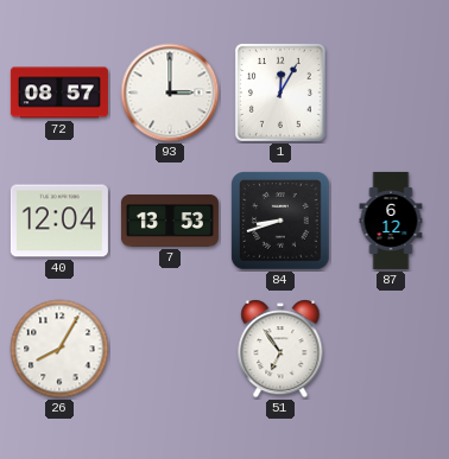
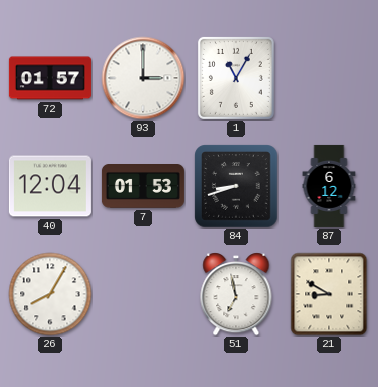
72: 08:57 -> 01:57 (50, 78)
1: 12:05 -> 11:05 (236, 78)
7: 13:53 -> 01:53 (143, 187)
51: 6:54 -> 6:58 (236, 295)
21: none -> 8:50 (329, 294)
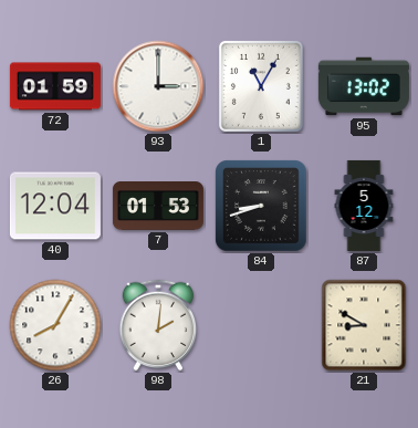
72: 01:57 -> 01:59 (55, 86)
95: none -> 13:02 (364, 86)
87: 6:12 -> 5:12 (364, 206)
98: none -> 2:01 (158, 325)
51: 6:58 -> none (236, 295)
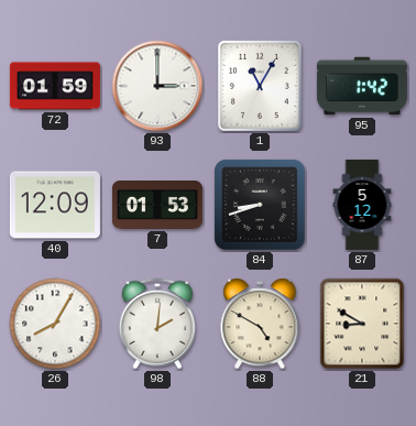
95: 13:02 -> 1:42 (362, 86)
40: 12:04 -> 12:09 (55, 205)
88: none -> 4:50 (260, 325)
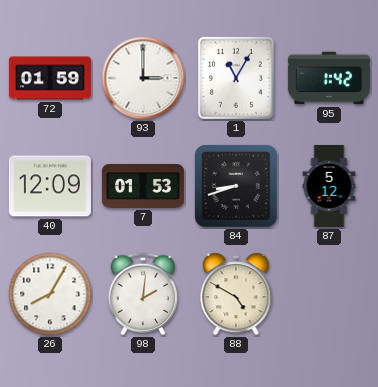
21: 8:50 -> none (362, 324)
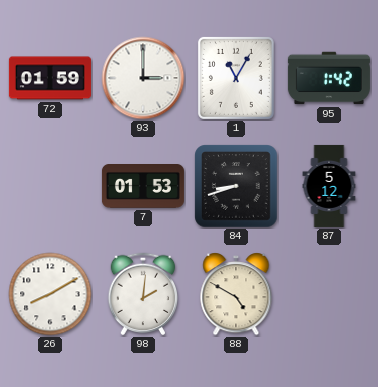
40: 12:09 -> none (50, 186)
26: 8:05 -> 8:10 (50, 294)
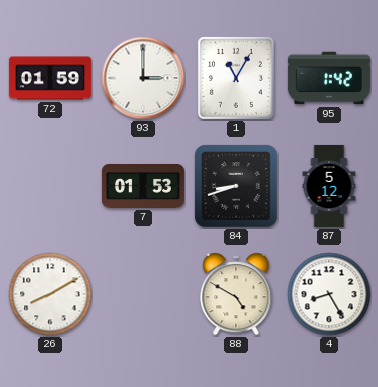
98: 2:01 -> none (143, 294)
4: none -> 8:25 (329, 294)
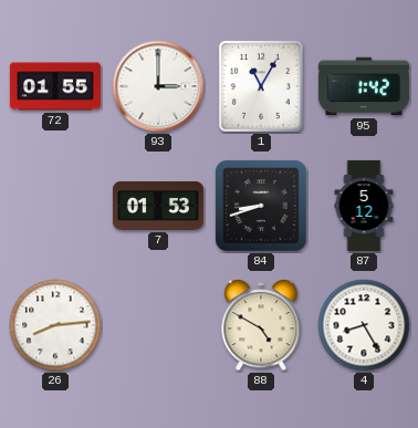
72: 01:59 -> 01:55 (55, 86)
26: 8:10 -> 8:14 (55, 325)
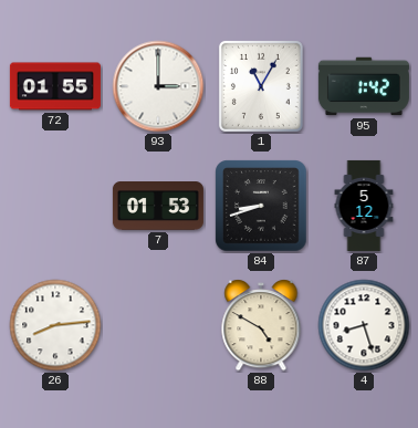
4: 8:25 -> 8:27 (364, 325)
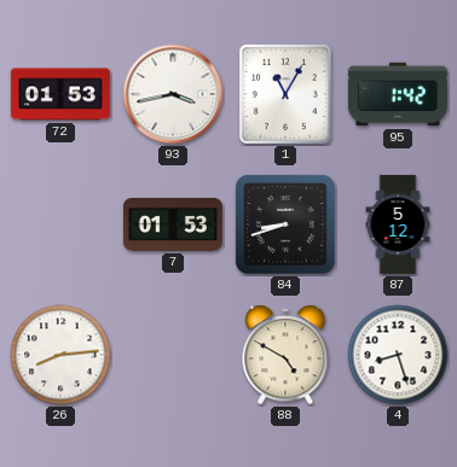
72: 01:55 -> 01:53 (60, 94)
93: 3:00 -> 3:43 (173, 94)
